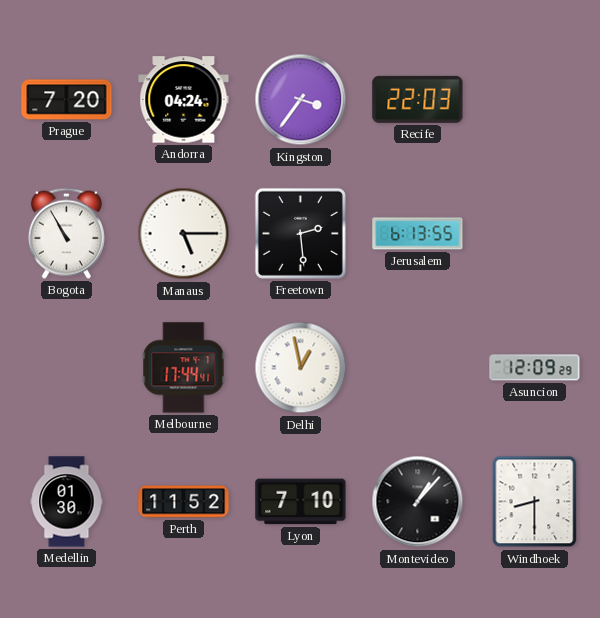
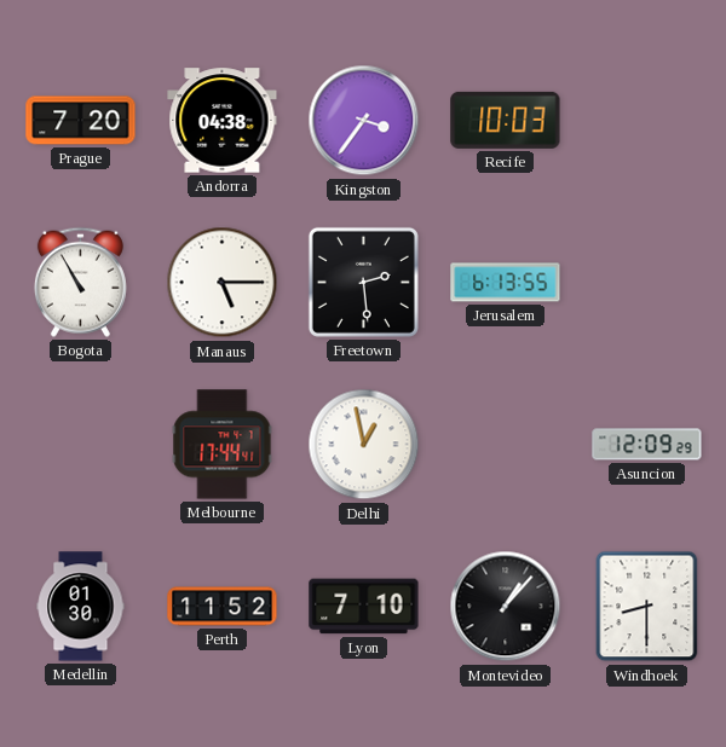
Andorra: 04:24 -> 04:38 (223, 121)
Recife: 22:03 -> 10:03 (506, 120)
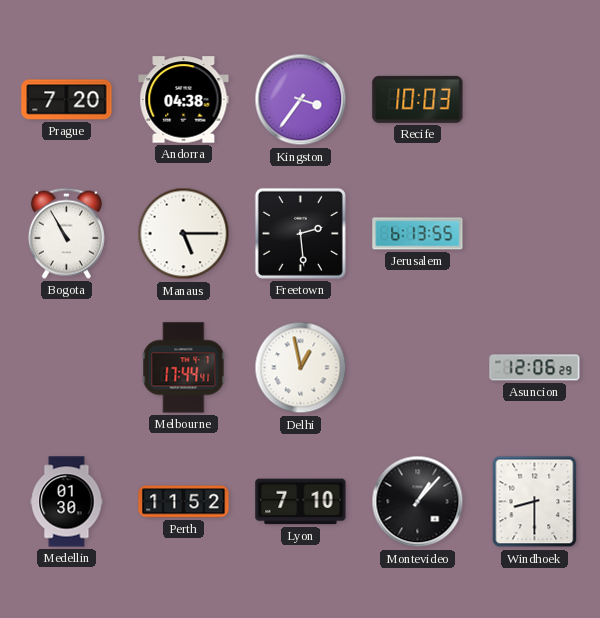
Asuncion: 12:09 -> 12:06 (535, 368)
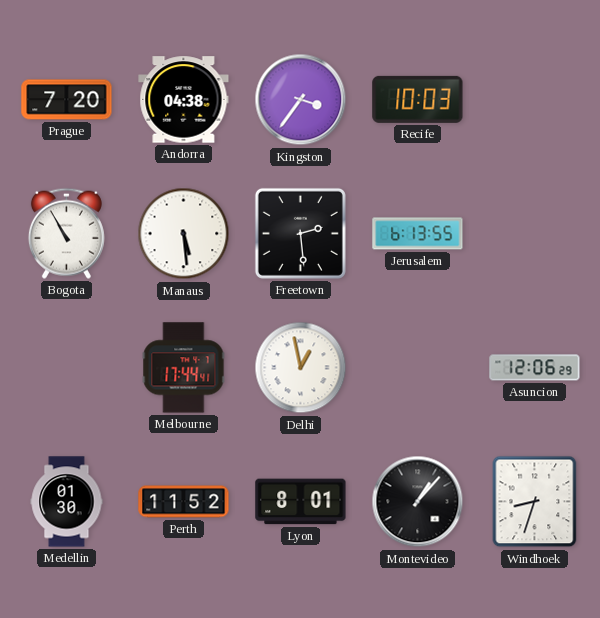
Manaus: 5:15 -> 5:29 (184, 234)
Lyon: 7:10 -> 8:01 (301, 502)
Windhoek: 8:30 -> 8:33 (535, 502)
